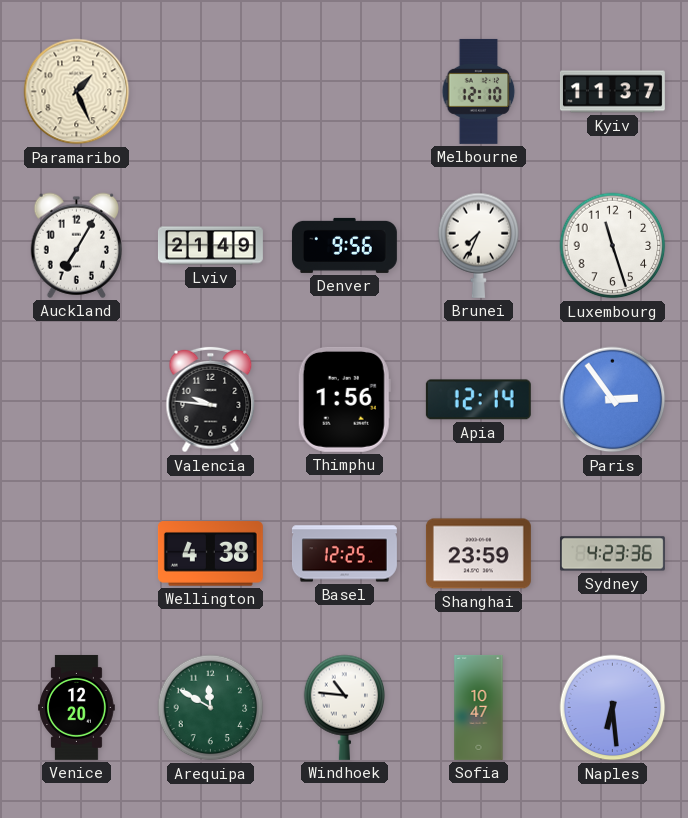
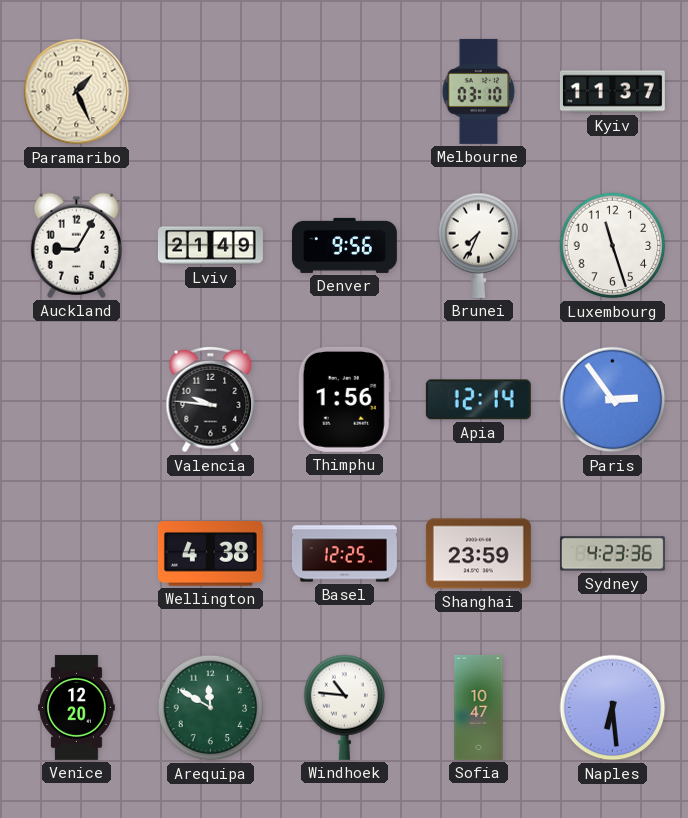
Melbourne: 12:10 -> 03:10 (479, 91)
Auckland: 7:05 -> 9:05 (76, 245)
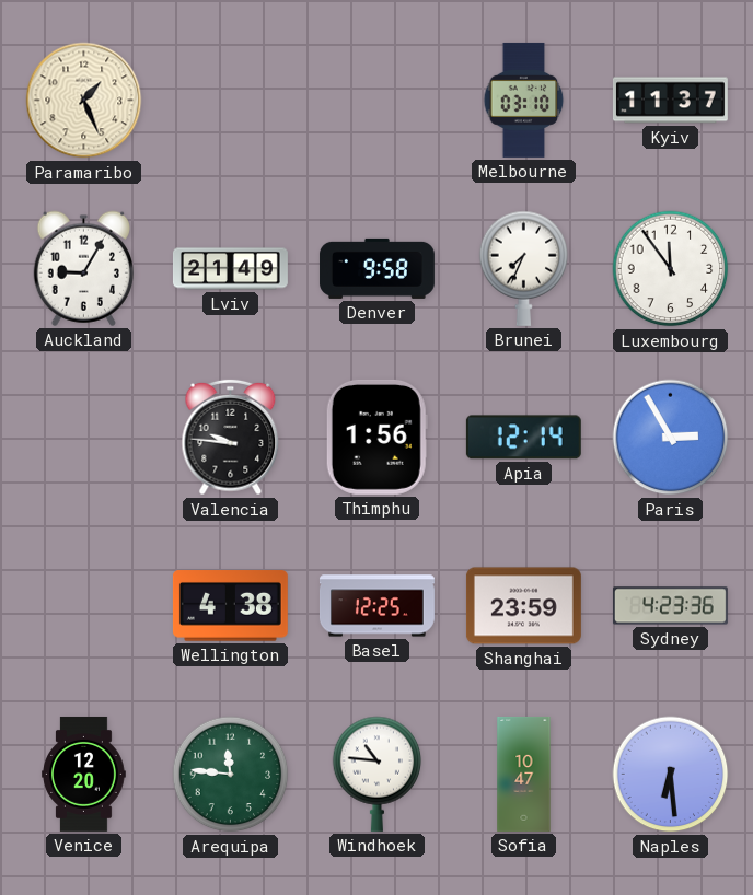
Denver: 9:56 -> 9:58 (376, 268)
Luxembourg: 11:27 -> 11:54 (671, 269)
Paris: 2:54 -> 2:55 (671, 438)
Arequipa: 11:50 -> 11:46 (231, 775)
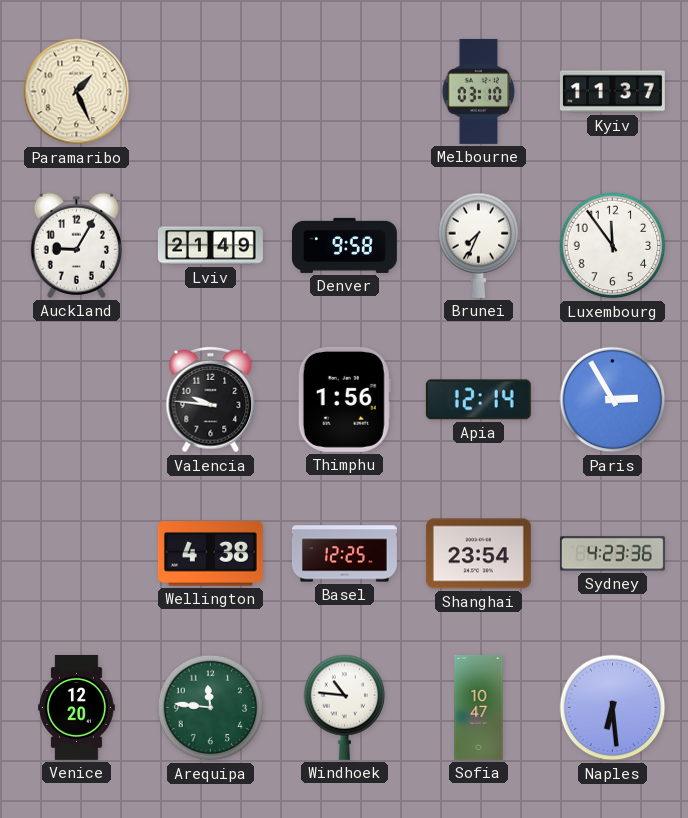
Shanghai: 23:59 -> 23:54 (478, 554)
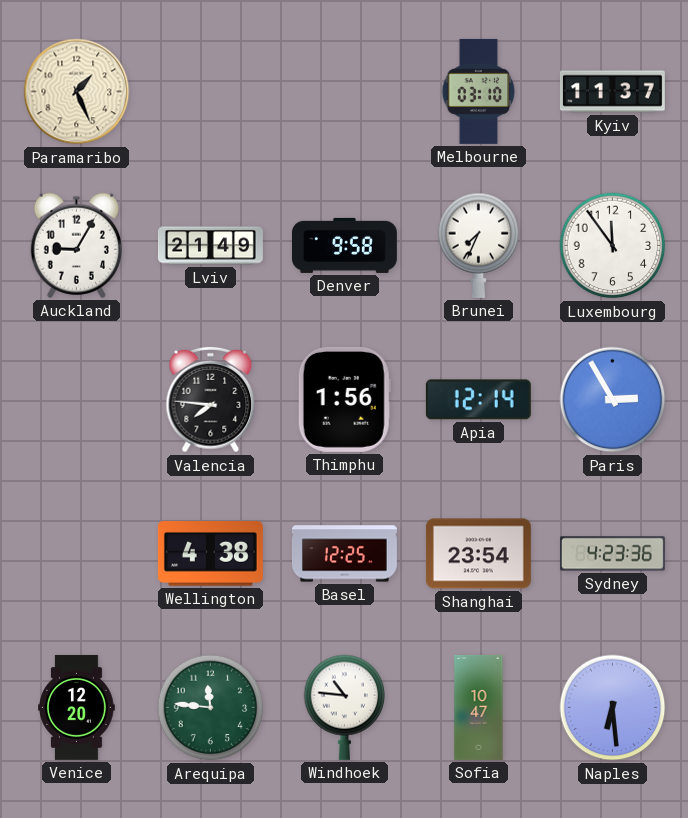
Valencia: 9:46 -> 7:46 (211, 400)
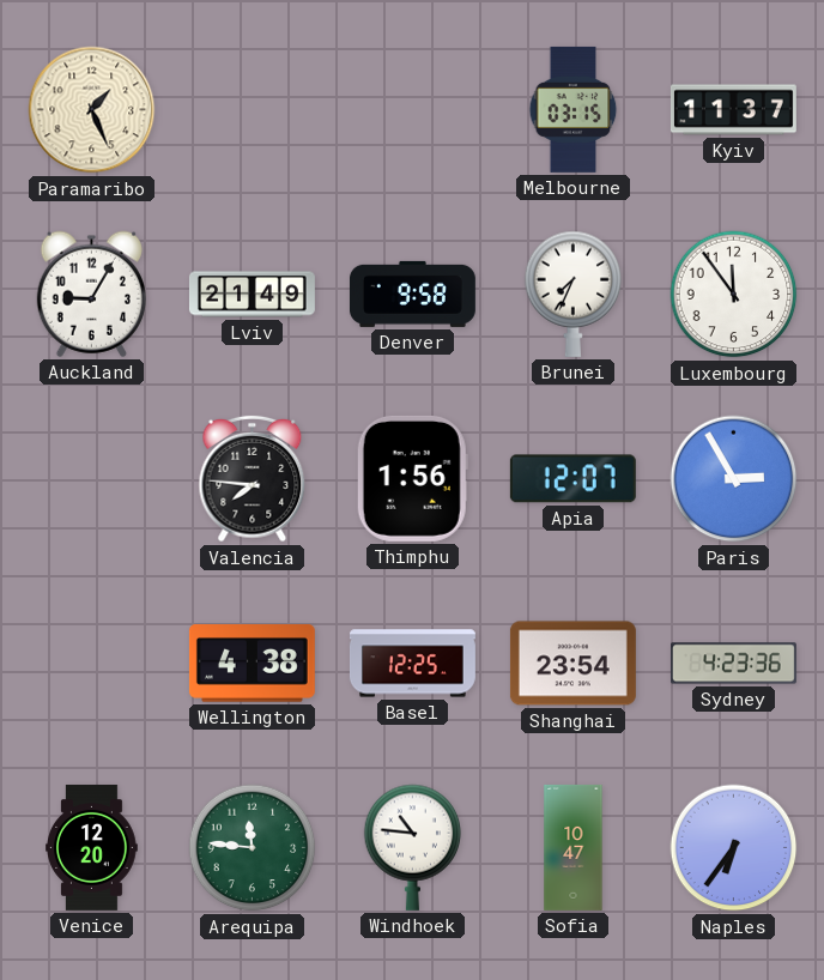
Melbourne: 03:10 -> 03:15 (574, 109)
Apia: 12:14 -> 12:07 (572, 479)
Naples: 6:29 -> 6:36 (734, 848)
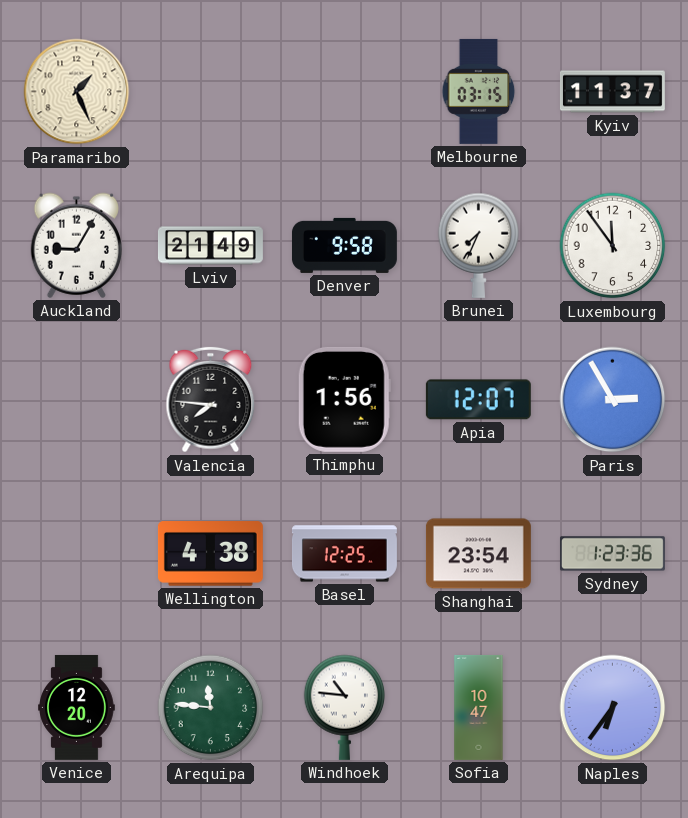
Sydney: 4:23 -> 1:23 (612, 554)
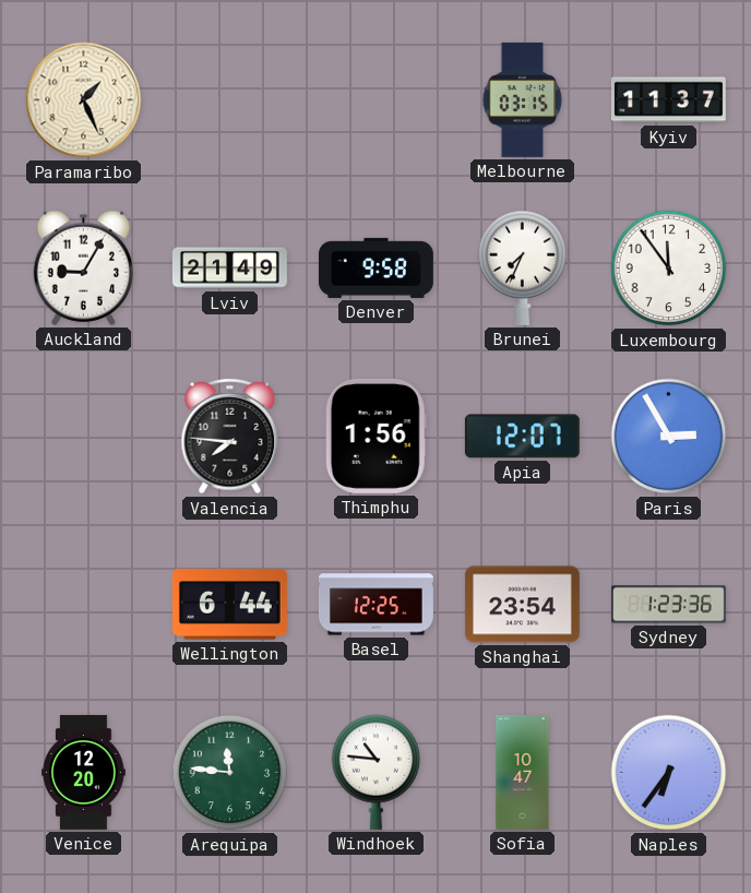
Wellington: 4:38 -> 6:44 (229, 605)
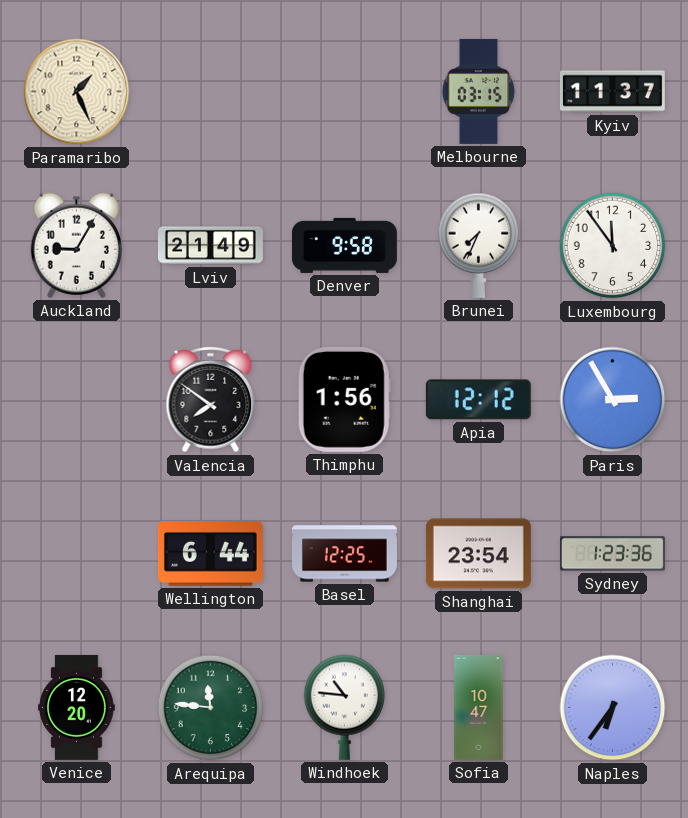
Valencia: 7:46 -> 7:51 (211, 400)
Apia: 12:07 -> 12:12 (478, 400)
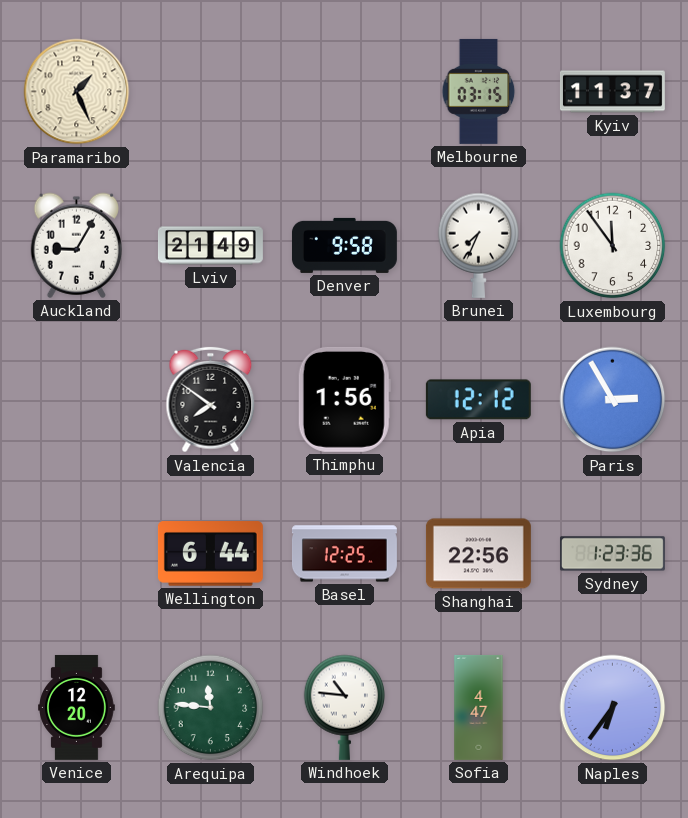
Shanghai: 23:54 -> 22:56 (478, 554)
Sofia: 10:47 -> 4:47 (479, 707)
